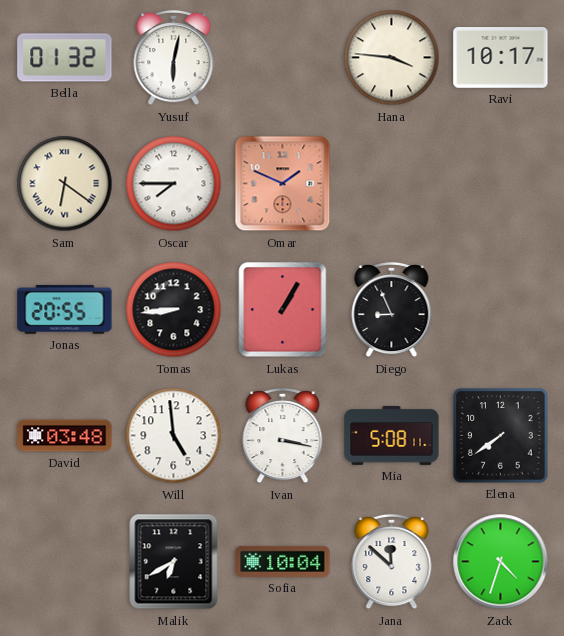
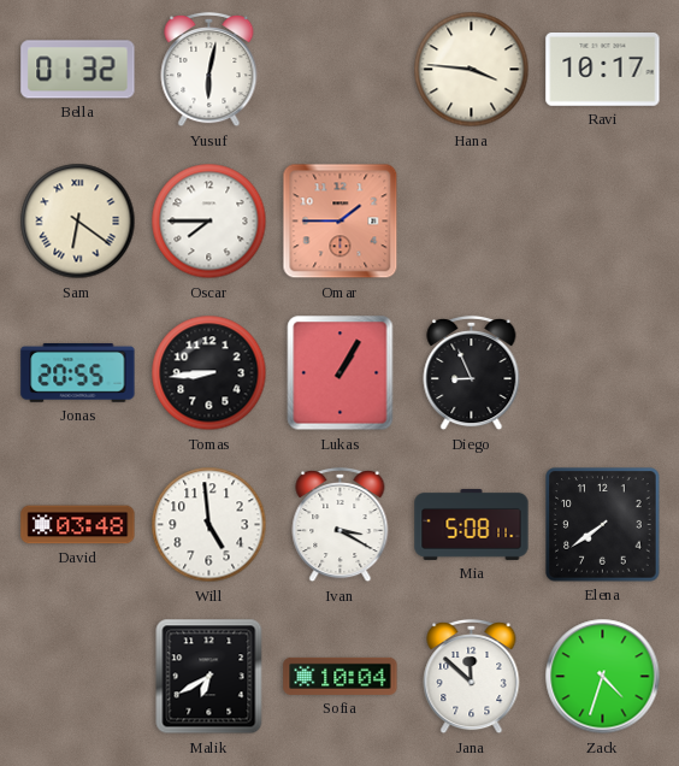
Omar: 1:49 -> 1:45 (341, 222)
Ivan: 3:17 -> 3:20 (341, 525)
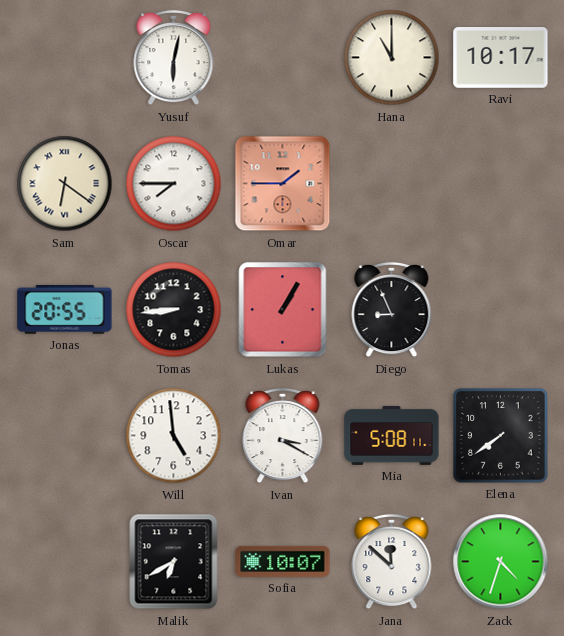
Bella: 01:32 -> none (78, 70)
Hana: 3:46 -> 11:00 (392, 58)
David: 03:48 -> none (78, 525)
Sofia: 10:04 -> 10:07 (283, 561)
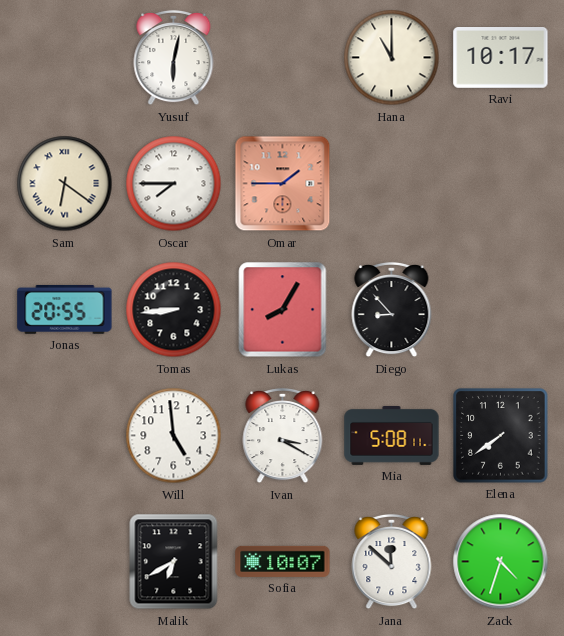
Lukas: 1:05 -> 8:05 (283, 310)
Diego: 8:56 -> 8:53 (392, 310)
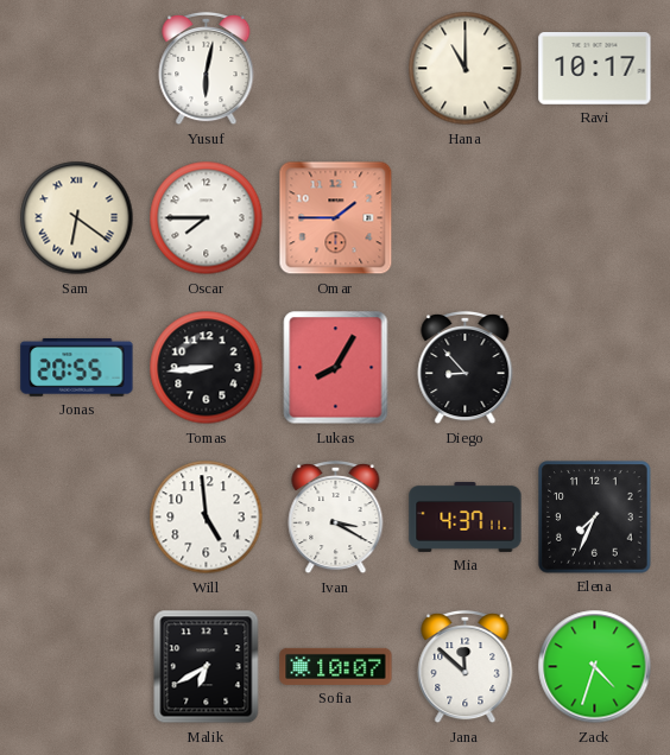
Mia: 5:08 -> 4:37 (466, 516)
Elena: 7:39 -> 7:34 (595, 518)
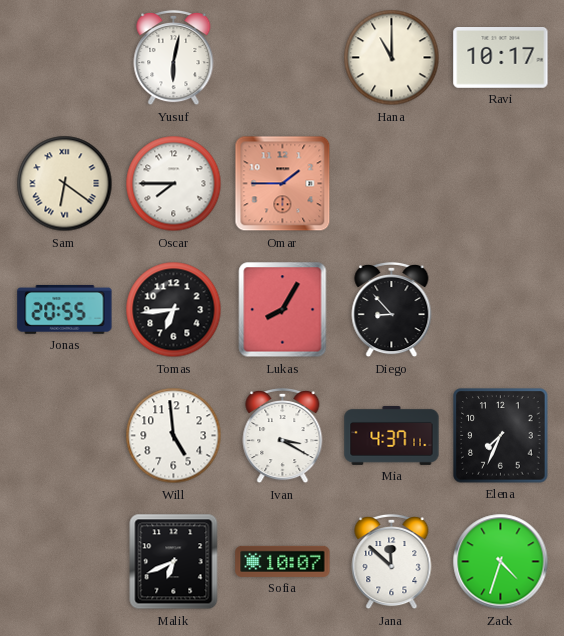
Tomas: 8:44 -> 6:44 (174, 310)
Malik: 6:40 -> 6:41 (174, 562)
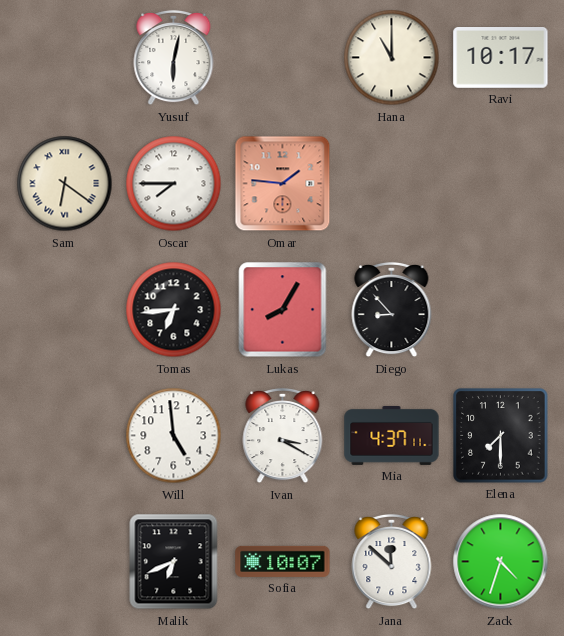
Omar: 1:45 -> 1:46 (283, 184)
Jonas: 20:55 -> none (65, 309)
Elena: 7:34 -> 7:30 (501, 436)
